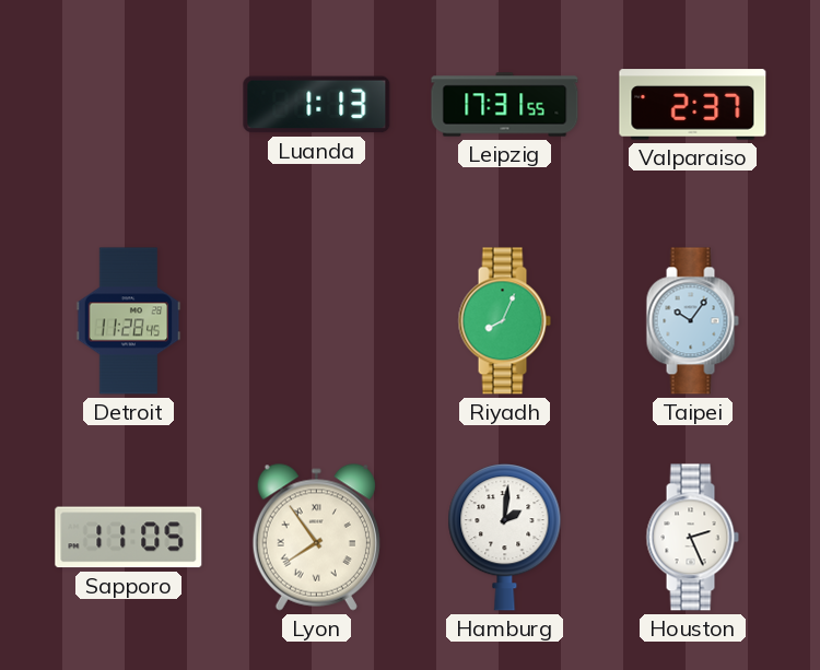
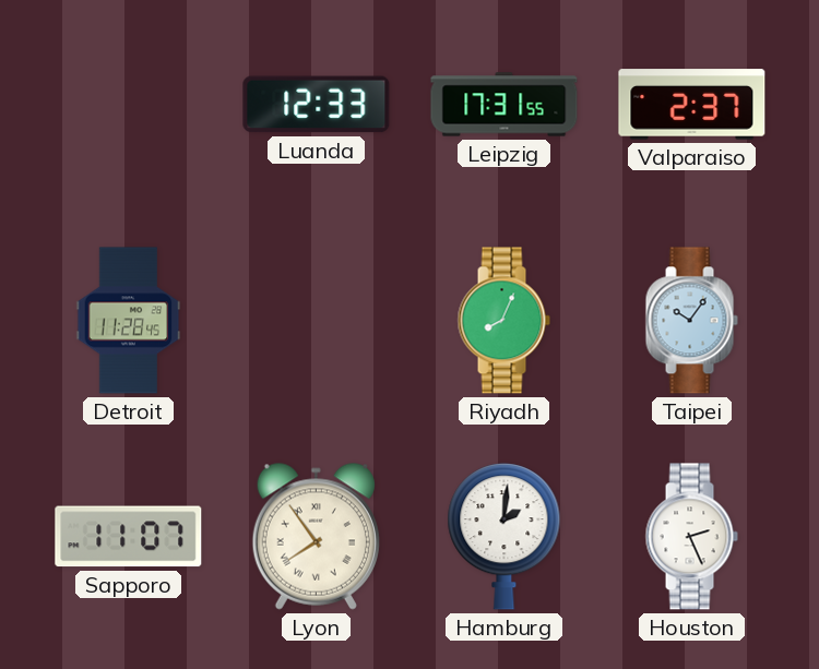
Luanda: 1:13 -> 12:33 (317, 105)
Sapporo: 11:05 -> 11:07 (129, 537)
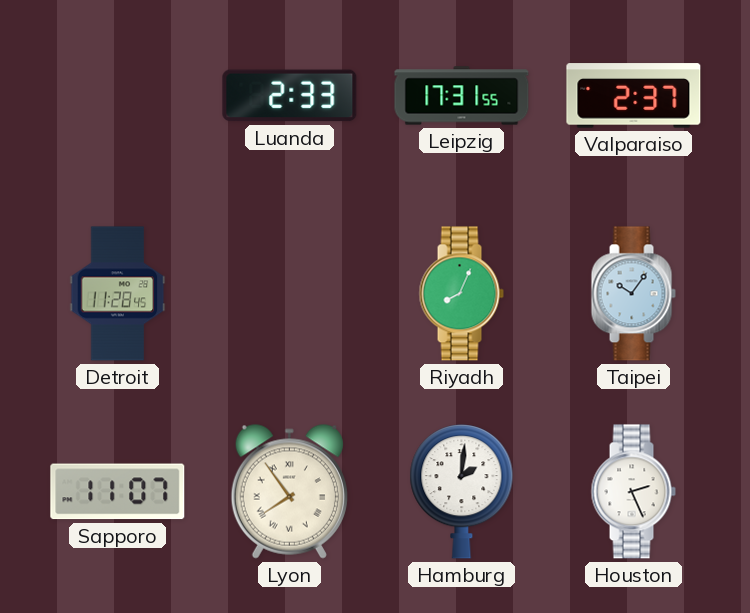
Luanda: 12:33 -> 2:33 (290, 96)
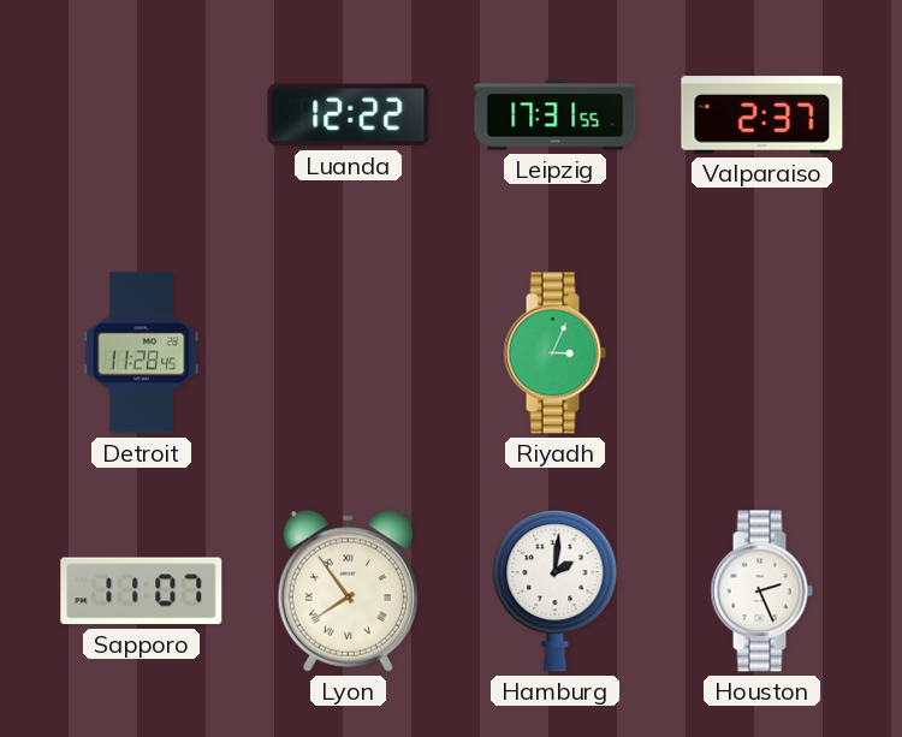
Luanda: 2:33 -> 12:22 (349, 115)
Riyadh: 8:04 -> 3:04 (554, 353)
Taipei: 10:06 -> none (633, 294)
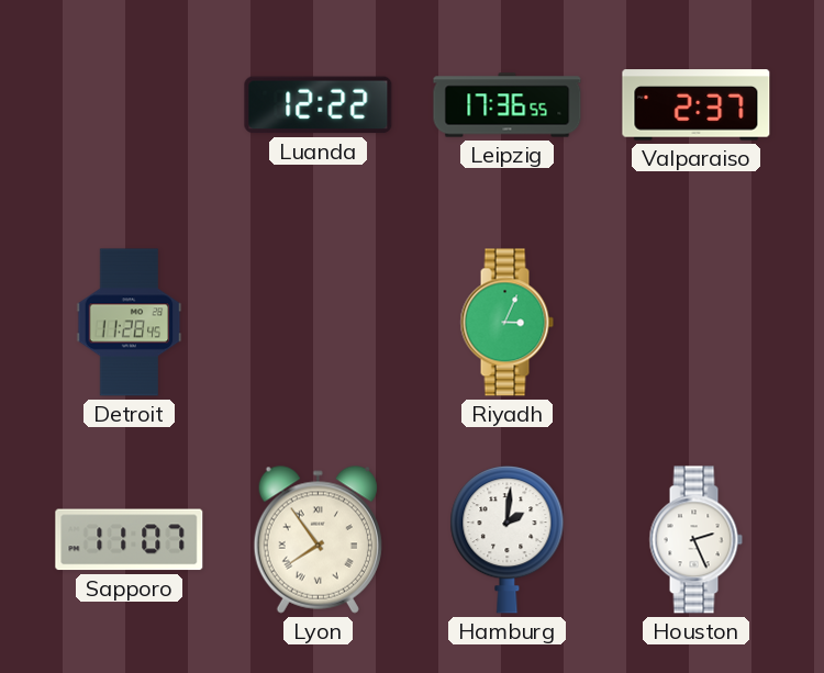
Leipzig: 17:31 -> 17:36 (508, 105)
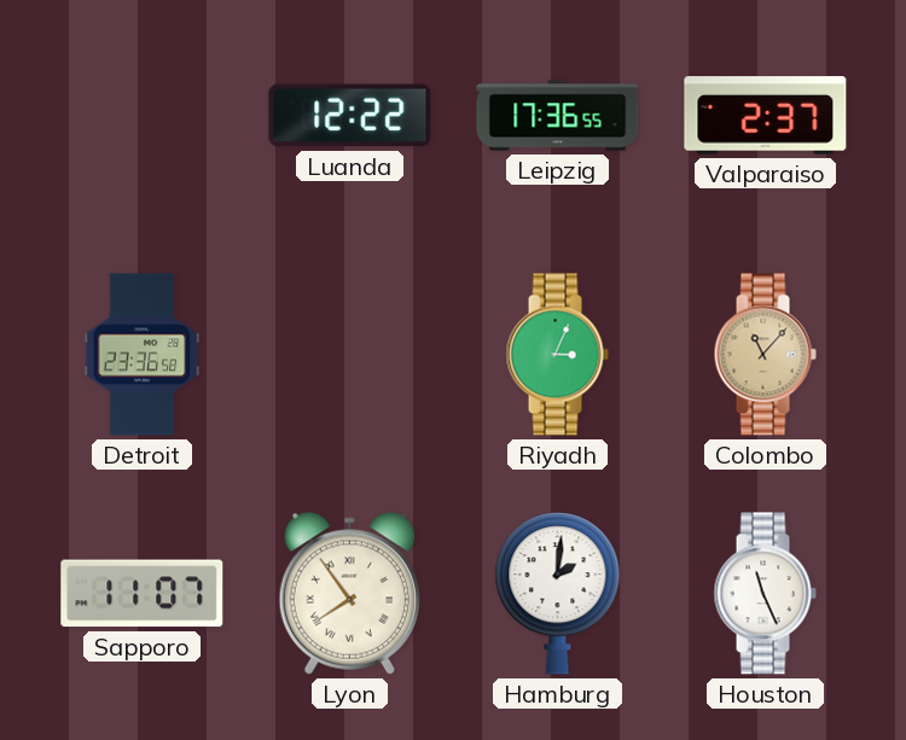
Detroit: 11:28 -> 23:36 (143, 355)
Colombo: none -> 11:07 (765, 355)
Houston: 2:26 -> 11:26 (765, 594)
